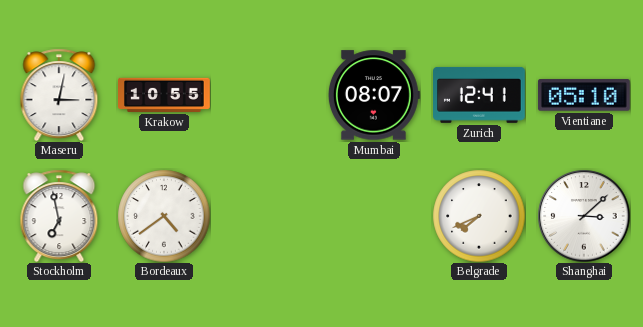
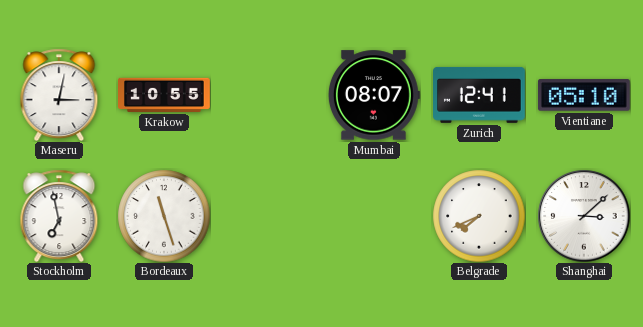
Bordeaux: 4:39 -> 11:27 (164, 216)
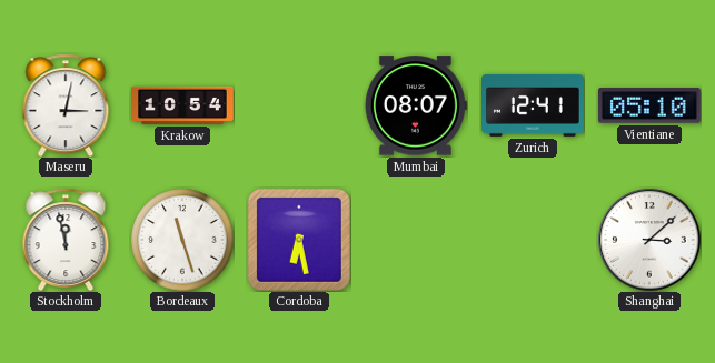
Krakow: 10:55 -> 10:54 (183, 105)
Stockholm: 6:58 -> 11:58 (66, 240)
Cordoba: none -> 6:28 (299, 240)
Belgrade: 7:41 -> none (479, 216)
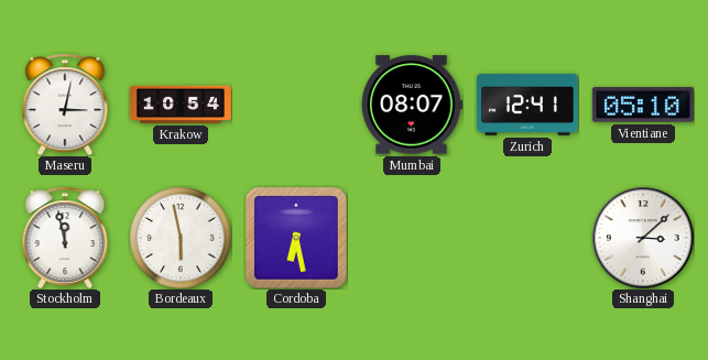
Bordeaux: 11:27 -> 5:58 (181, 238)
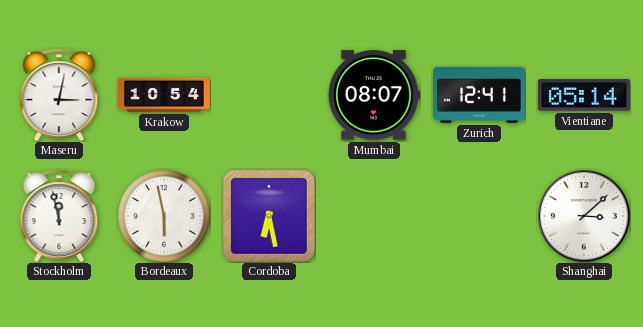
Vientiane: 05:10 -> 05:14 (584, 95)
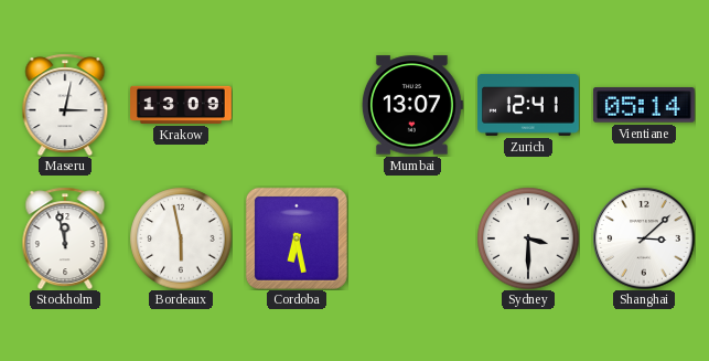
Krakow: 10:54 -> 13:09 (182, 105)
Mumbai: 08:07 -> 13:07 (412, 105)
Sydney: none -> 3:30 (528, 238)
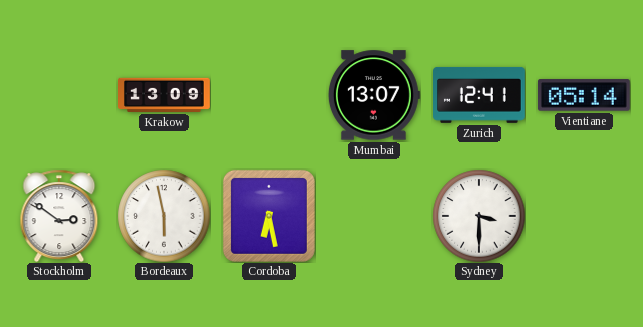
Maseru: 3:02 -> none (65, 105)
Stockholm: 11:58 -> 2:51 (59, 216)
Shanghai: 3:08 -> none (644, 238)
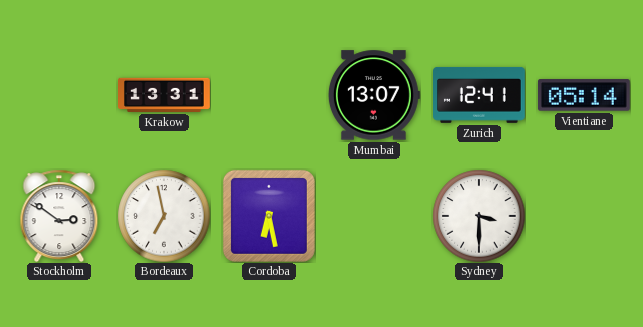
Krakow: 13:09 -> 13:31 (165, 95)
Bordeaux: 5:58 -> 6:58 (164, 216)
